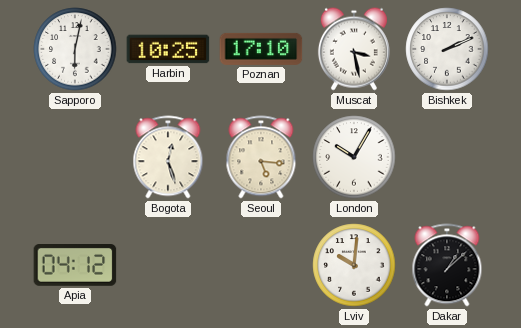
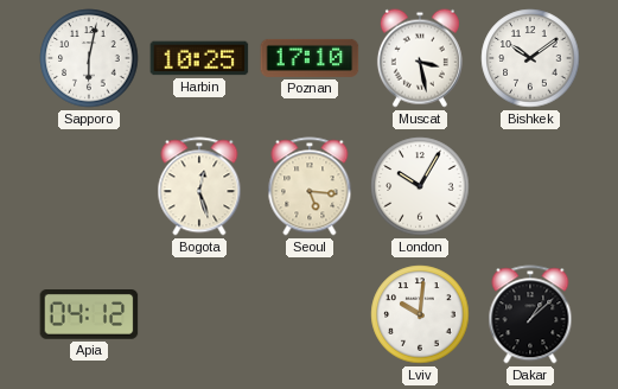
Bishkek: 2:11 -> 10:09 (530, 58)
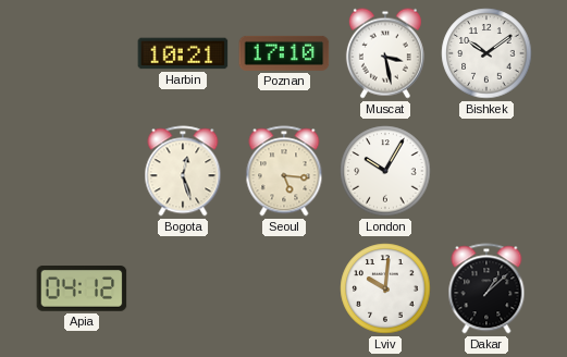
Sapporo: 6:02 -> none (89, 58)
Harbin: 10:25 -> 10:21 (183, 53)
